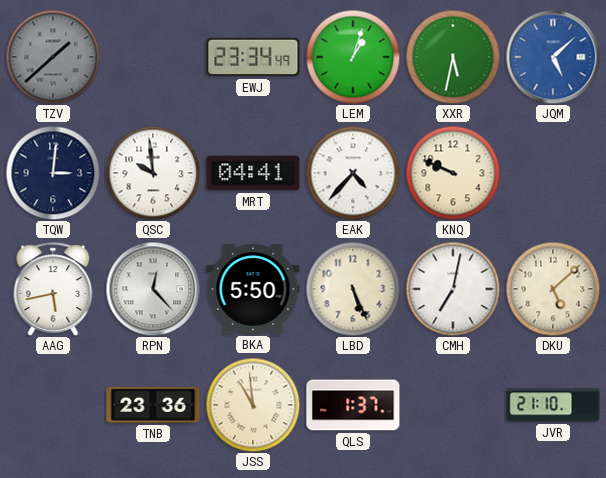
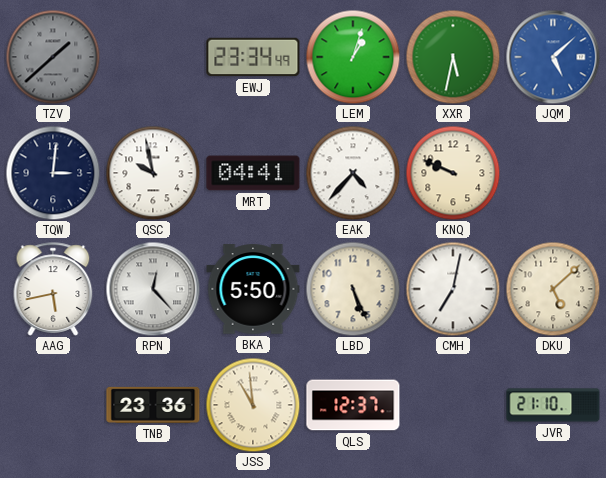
QSC: 9:59 -> 9:58 (153, 173)
QLS: 1:37 -> 12:37 (353, 405)
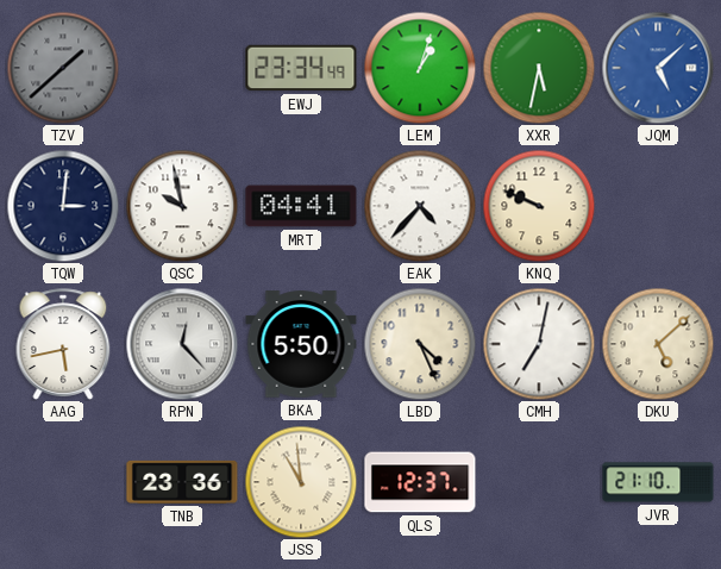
LBD: 5:26 -> 4:26 (420, 344)
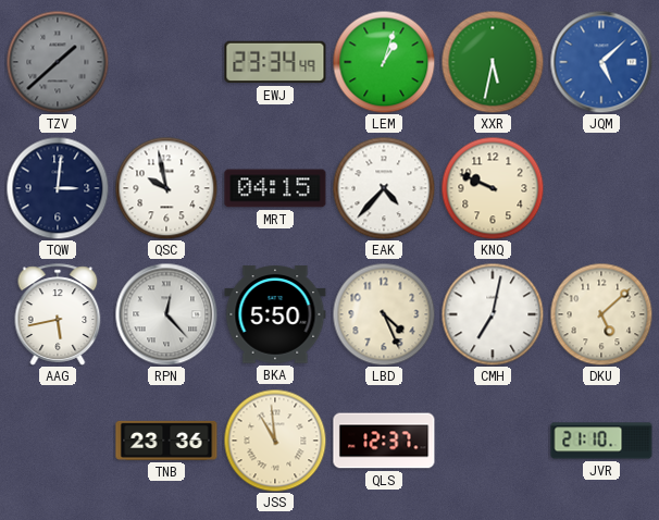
MRT: 04:41 -> 04:15 (275, 188)
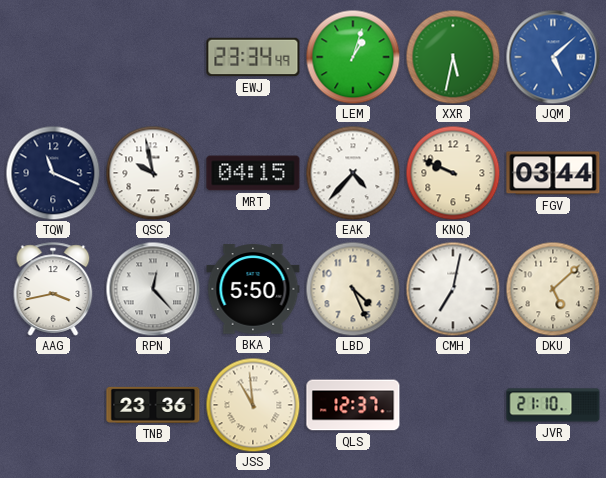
TZV: 1:38 -> none (58, 62)
TQW: 3:01 -> 11:19 (53, 173)
FGV: none -> 03:44 (553, 173)
AAG: 5:43 -> 3:43 (53, 289)
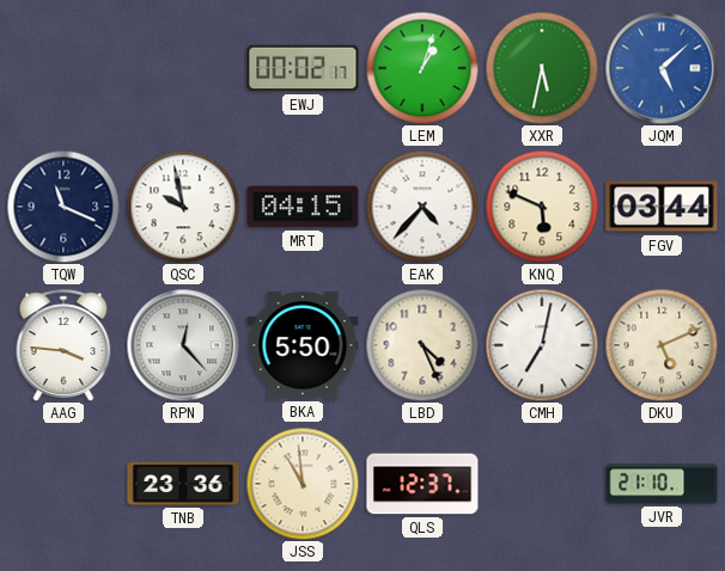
EWJ: 23:34 -> 00:02 (303, 68)
KNQ: 9:49 -> 5:49 (542, 207)
AAG: 3:43 -> 3:46 (63, 345)
DKU: 5:08 -> 5:11 (662, 345)
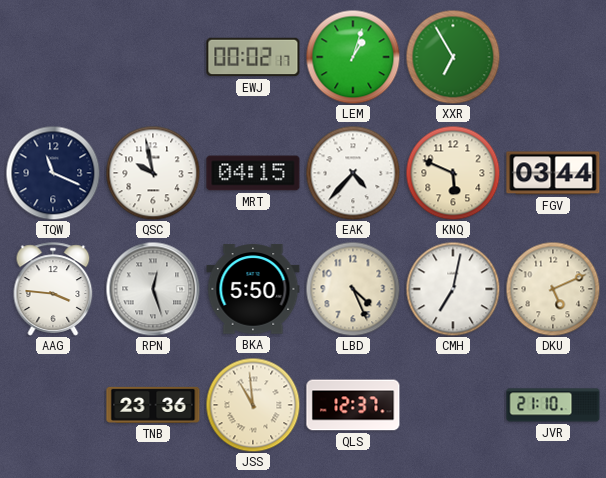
XXR: 5:32 -> 6:55 (453, 57)
JQM: 5:08 -> none (662, 68)
RPN: 12:23 -> 12:27 (153, 289)
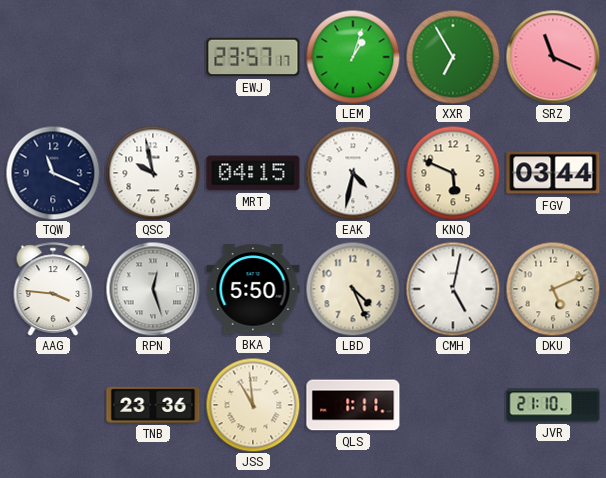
EWJ: 00:02 -> 23:57 (253, 57)
SRZ: none -> 11:19 (553, 57)
EAK: 4:37 -> 4:32 (353, 173)
CMH: 7:02 -> 5:02 (453, 289)
QLS: 12:37 -> 1:11 (353, 405)
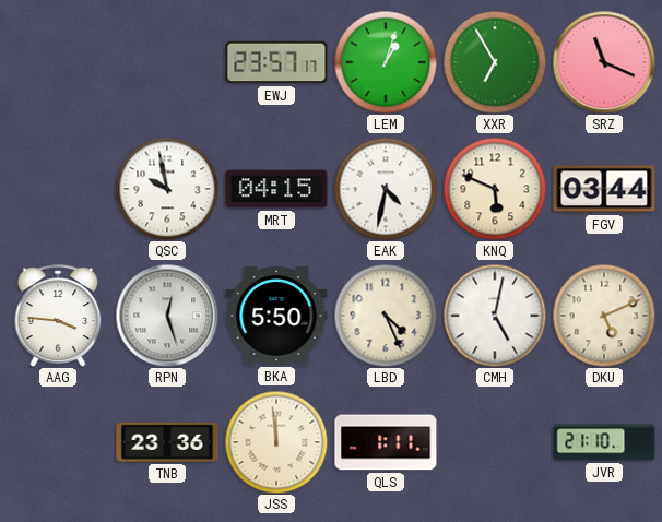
TQW: 11:19 -> none (53, 173)
JSS: 10:59 -> 11:59 (276, 442)
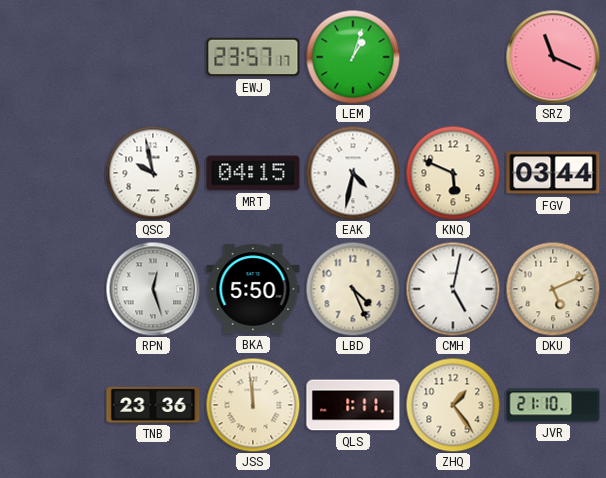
XXR: 6:55 -> none (495, 62)
AAG: 3:46 -> none (58, 316)
ZHQ: none -> 1:24 (453, 405)
